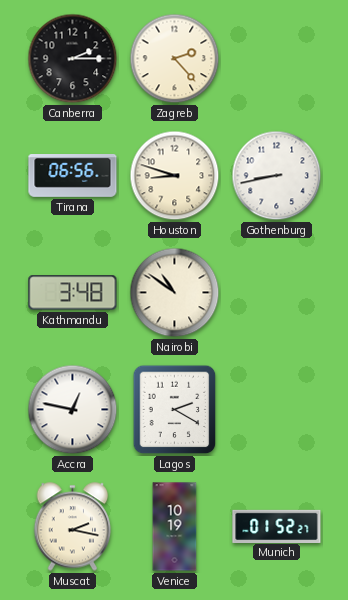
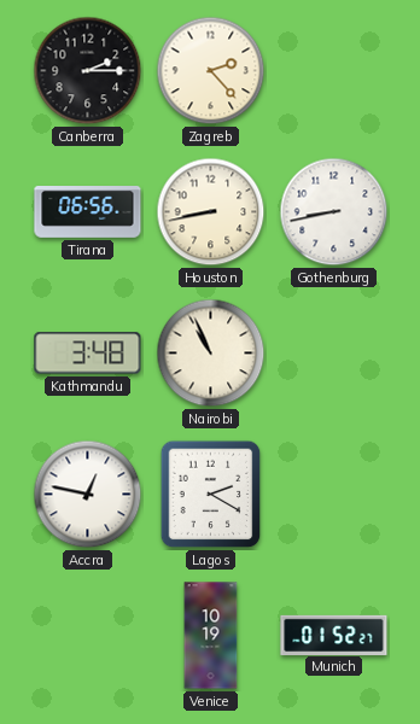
Houston: 8:48 -> 8:43 (211, 212)
Nairobi: 10:51 -> 10:56 (211, 354)
Muscat: 2:17 -> none (73, 527)
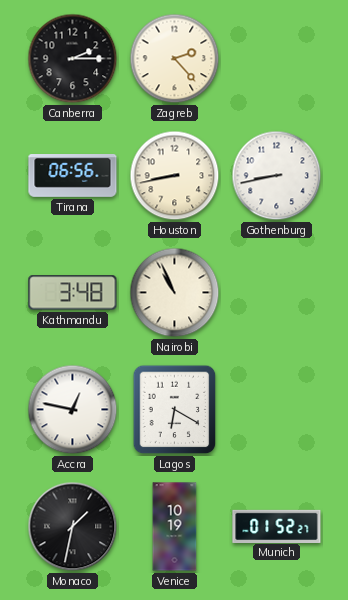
Lagos: 2:20 -> 6:20 (175, 410)
Monaco: none -> 1:32 (73, 527)
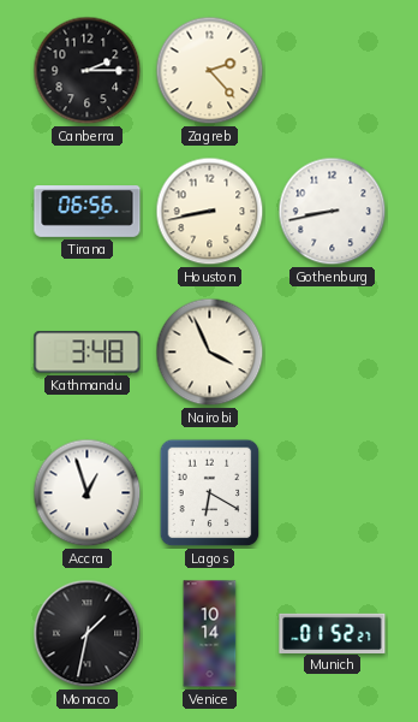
Nairobi: 10:56 -> 3:56 (210, 353)
Accra: 12:47 -> 12:57 (88, 493)
Venice: 10:19 -> 10:14 (210, 634)
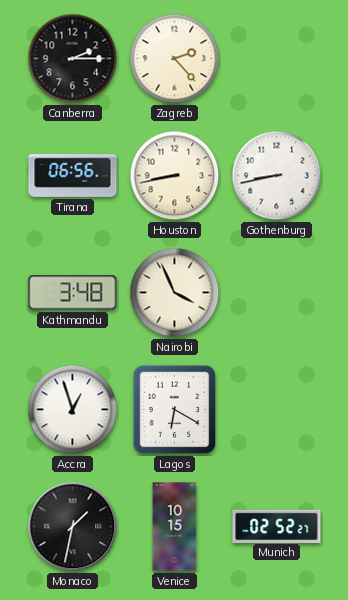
Venice: 10:14 -> 10:15 (175, 527)
Munich: 01:52 -> 02:52 (277, 526)
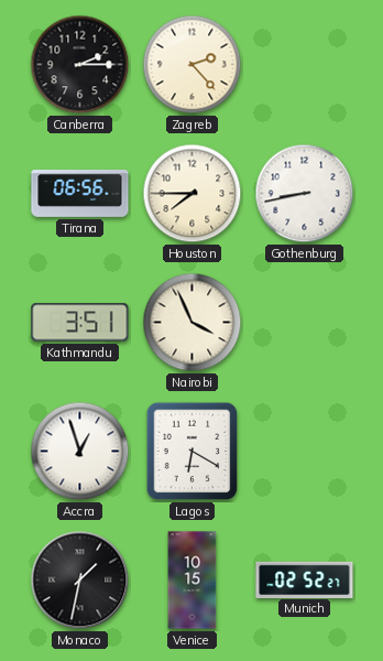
Houston: 8:43 -> 7:45 (193, 194)
Kathmandu: 3:48 -> 3:51 (80, 323)
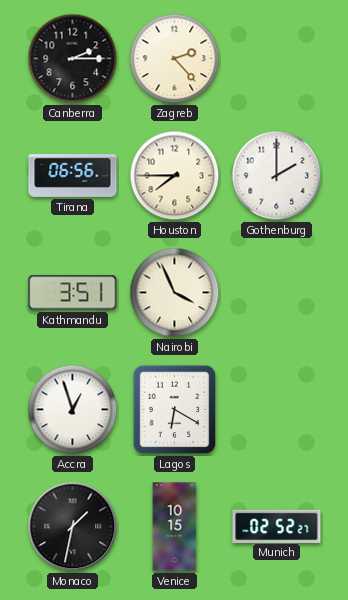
Gothenburg: 8:43 -> 2:00 (277, 176)
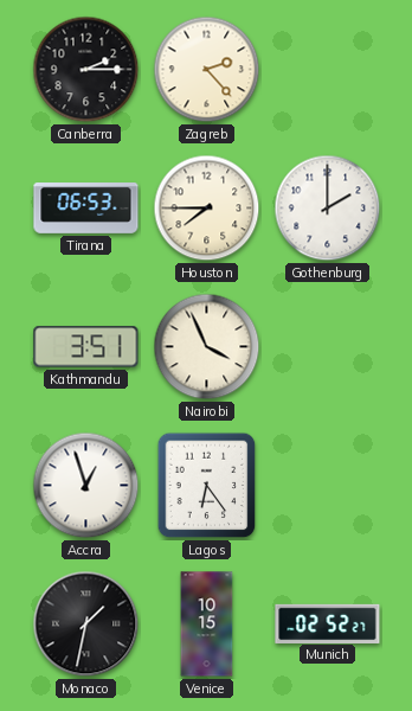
Tirana: 06:56 -> 06:53 (86, 209)
Lagos: 6:20 -> 6:24 (207, 486)
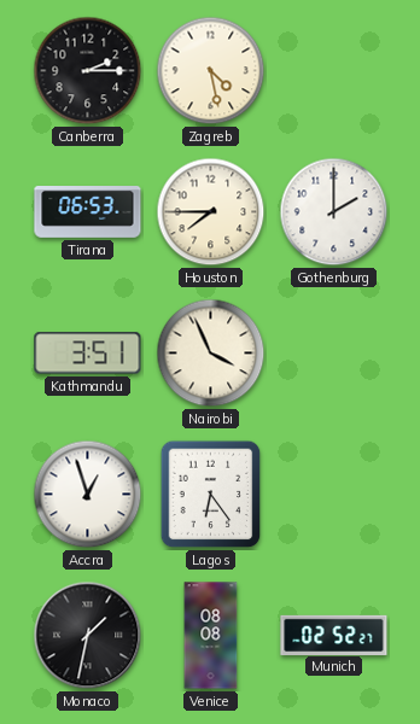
Zagreb: 2:23 -> 4:28 (211, 71)
Venice: 10:15 -> 08:08 (211, 636)
